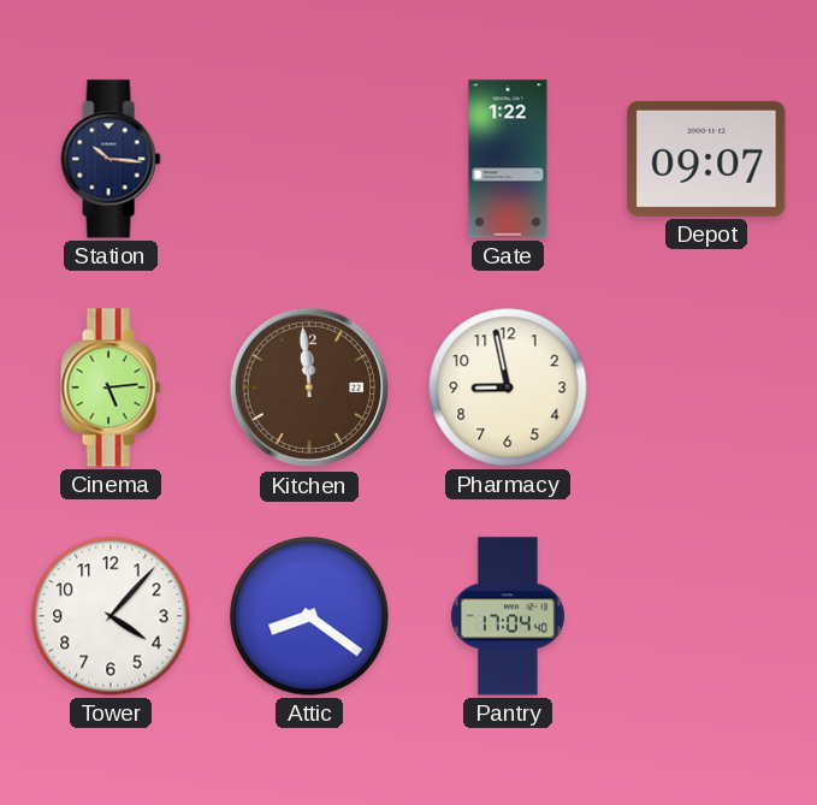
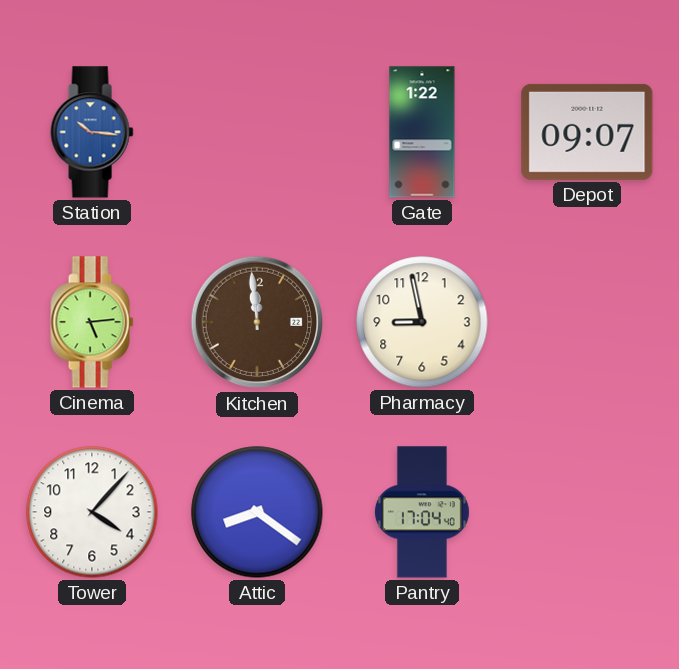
Station dial: navy -> blue (92, 132)
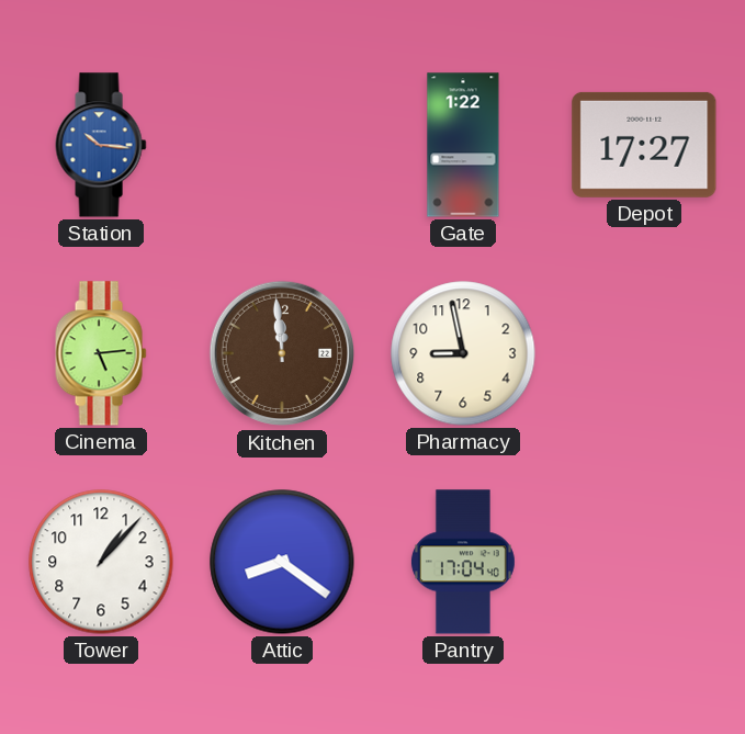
Depot: 09:07 -> 17:27 (644, 145)
Tower: 4:07 -> 1:07 (101, 562)
